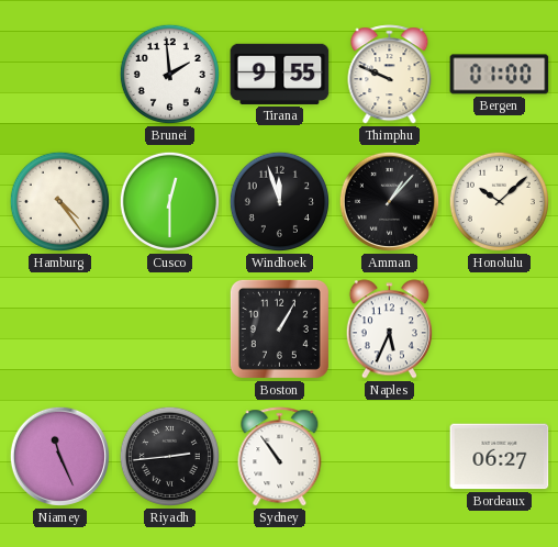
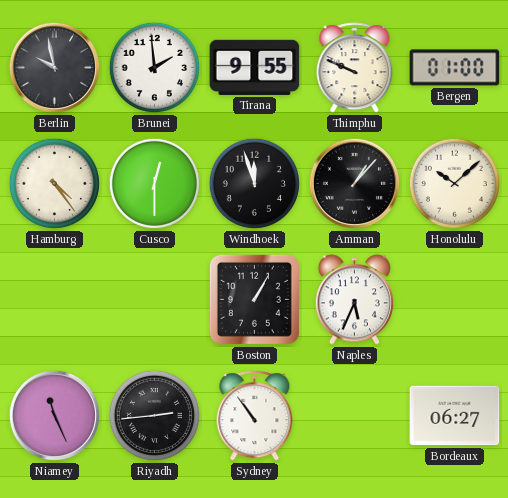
Berlin: none -> 9:58 (54, 67)
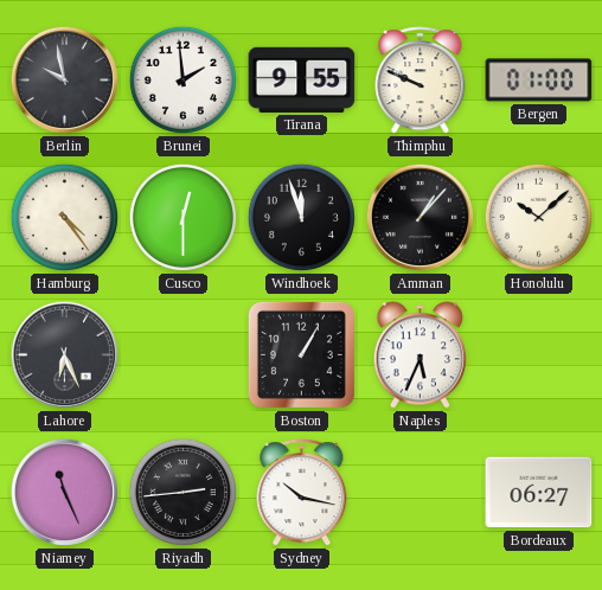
Lahore: none -> 6:26 (64, 354)
Sydney: 10:54 -> 10:17 (302, 493)
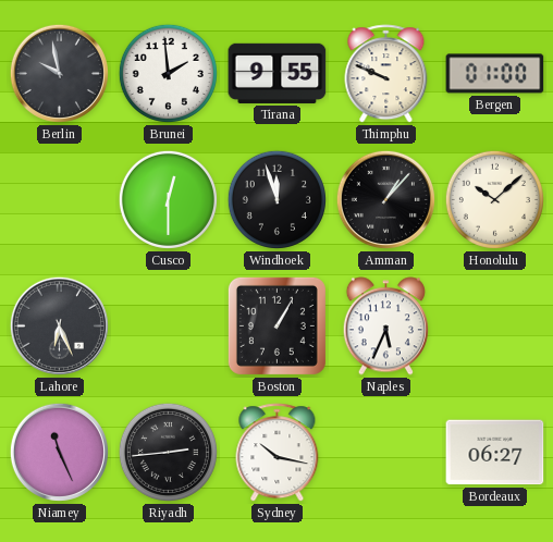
Hamburg: 4:24 -> none (64, 217)
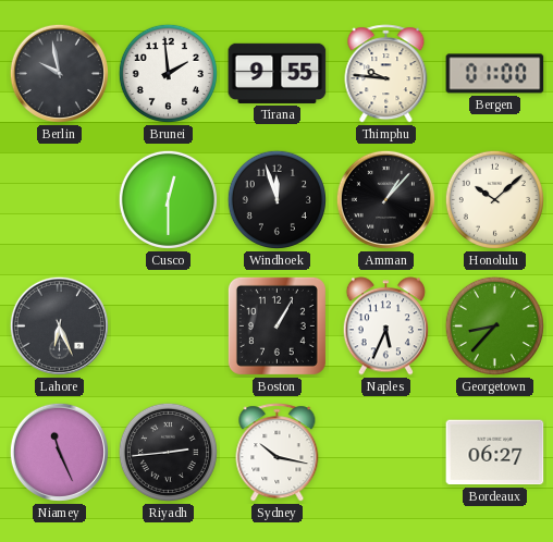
Thimphu: 9:49 -> 9:46 (386, 74)
Georgetown: none -> 8:37 (494, 325)
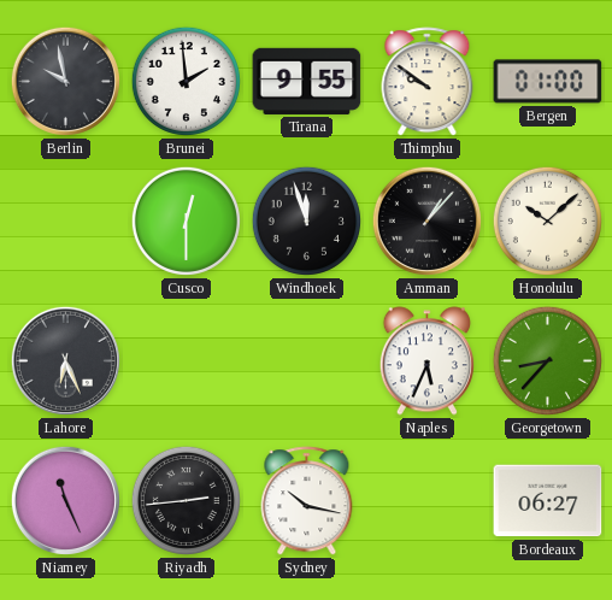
Thimphu: 9:46 -> 9:51 (428, 82)
Boston: 1:05 -> none (276, 325)
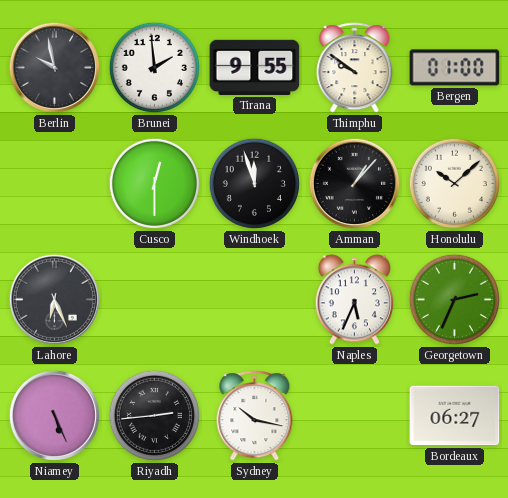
Georgetown: 8:37 -> 2:34 (454, 299)
Niamey: 11:26 -> 5:26 (54, 415)
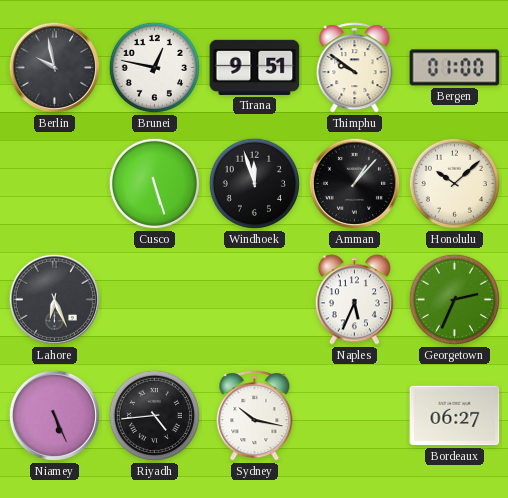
Brunei: 1:59 -> 12:47 (154, 67)
Tirana: 9:55 -> 9:51 (255, 67)
Cusco: 12:30 -> 5:27 (154, 183)
Riyadh: 2:44 -> 4:44 (154, 415)
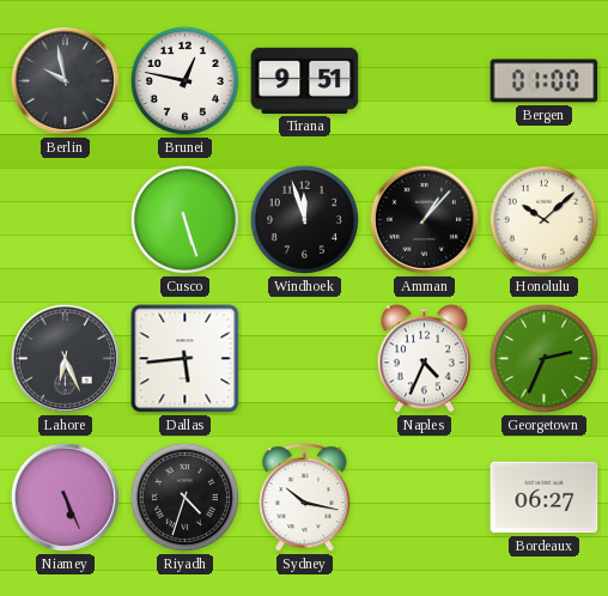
Thimphu: 9:51 -> none (355, 68)
Dallas: none -> 5:44 (186, 359)
Naples: 5:34 -> 4:34 (424, 359)
Riyadh: 4:44 -> 4:33 (184, 497)
